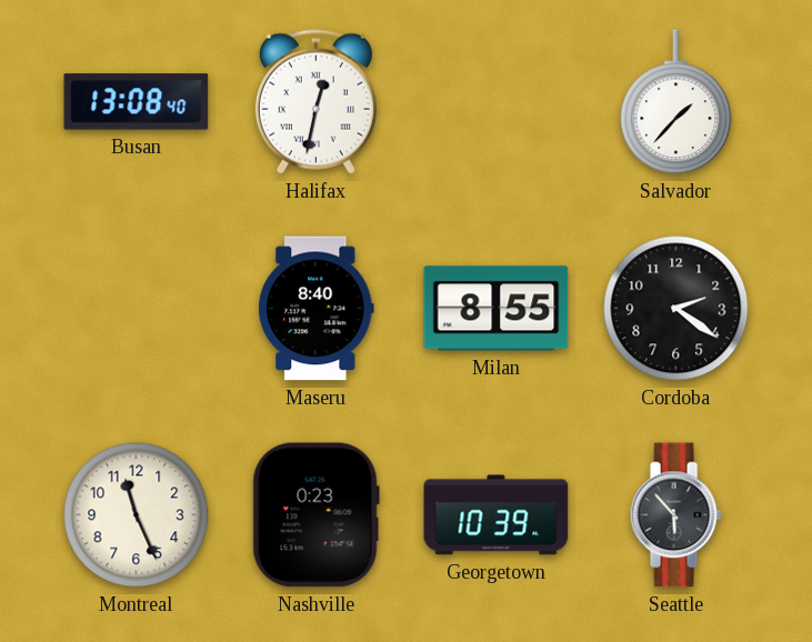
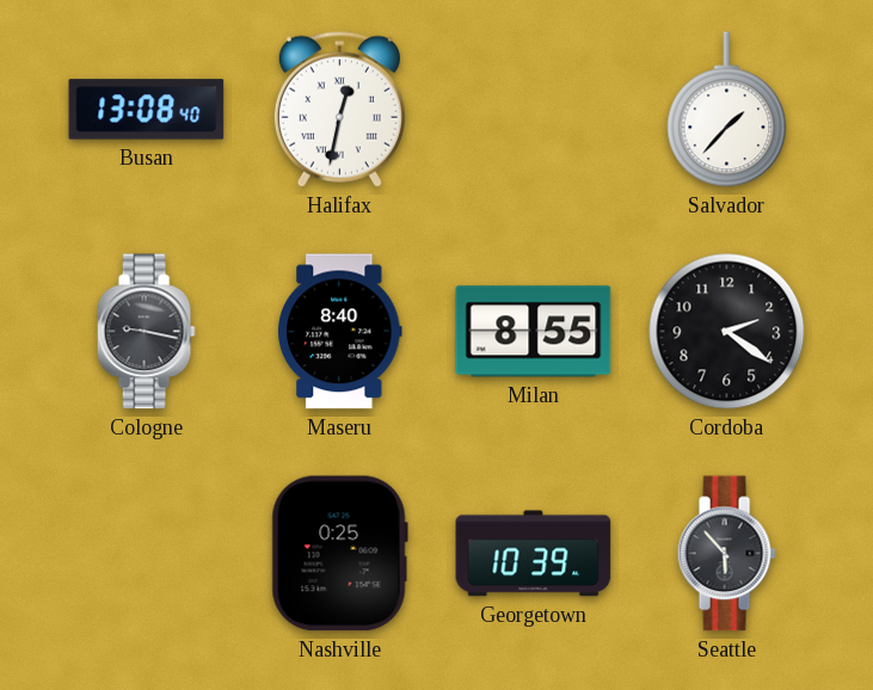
Cologne: none -> 9:17 (146, 332)
Montreal: 11:26 -> none (137, 515)
Nashville: 0:23 -> 0:25 (339, 554)
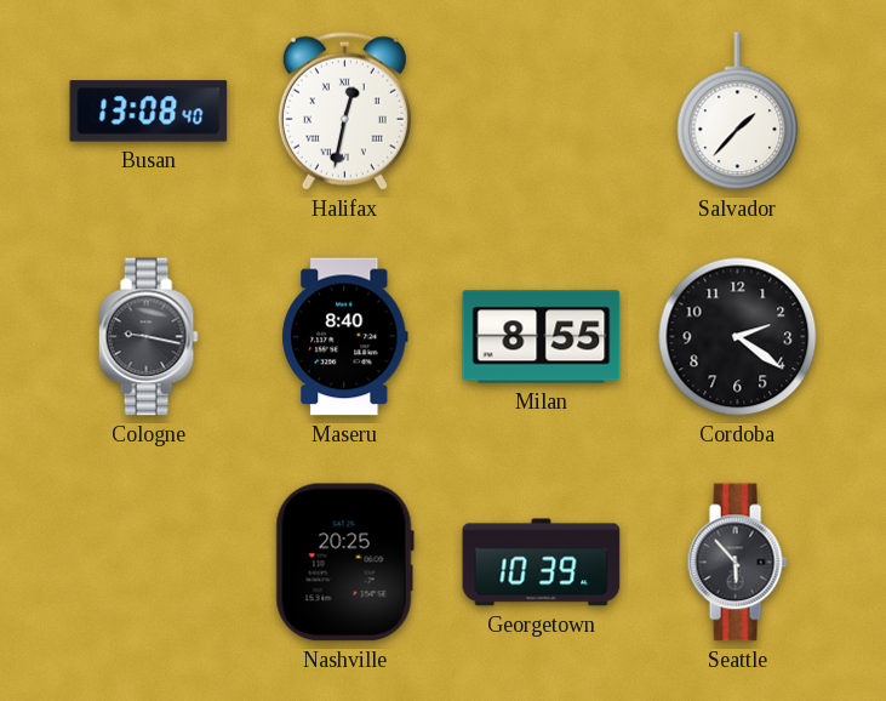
Nashville: 0:25 -> 20:25 (344, 563)
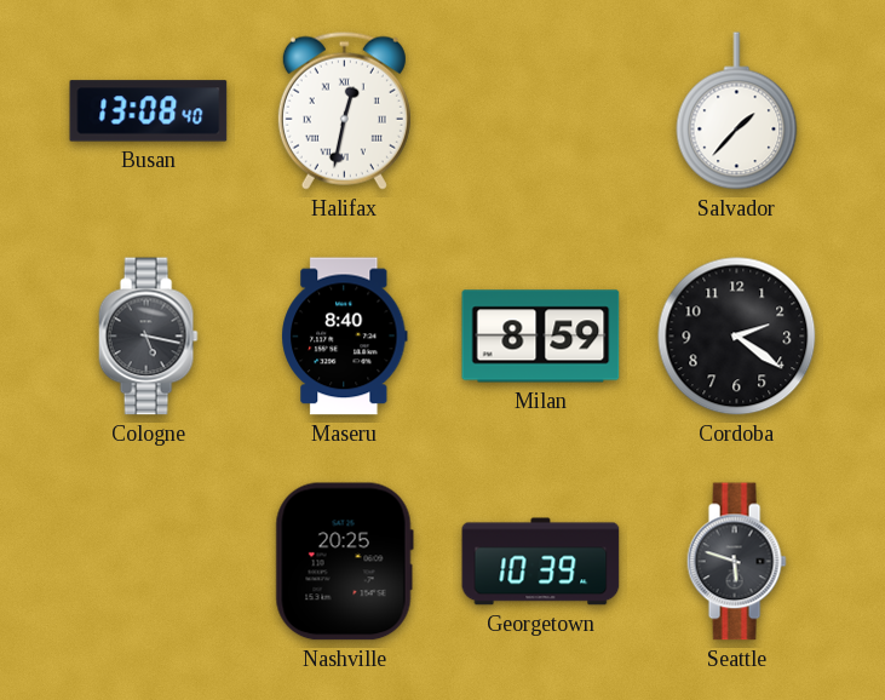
Cologne: 9:17 -> 5:17 (148, 337)
Milan: 8:55 -> 8:59 (541, 337)
Seattle: 5:53 -> 5:48 (736, 562)
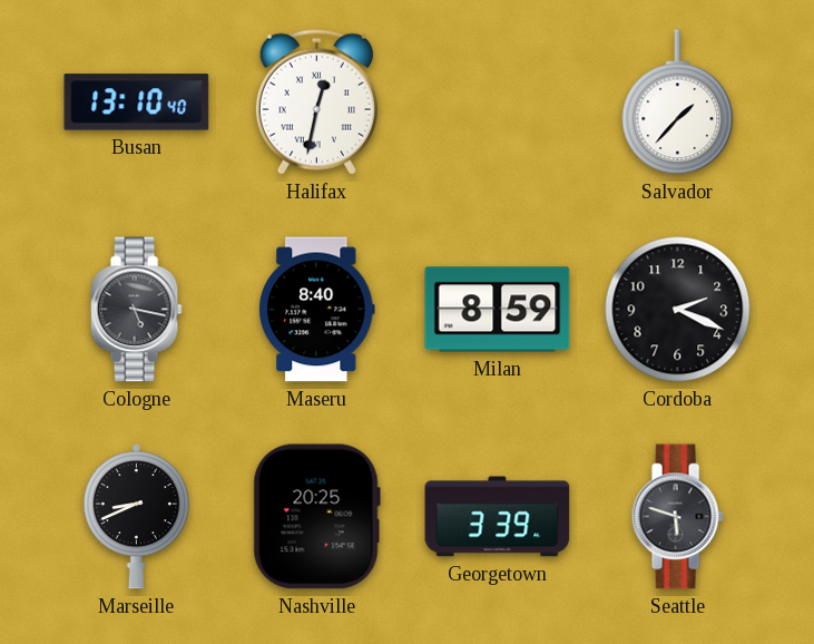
Busan: 13:08 -> 13:10 (137, 103)
Cordoba: 2:21 -> 2:19 (678, 310)
Marseille: none -> 8:41 (136, 517)
Georgetown: 10:39 -> 3:39 (498, 517)
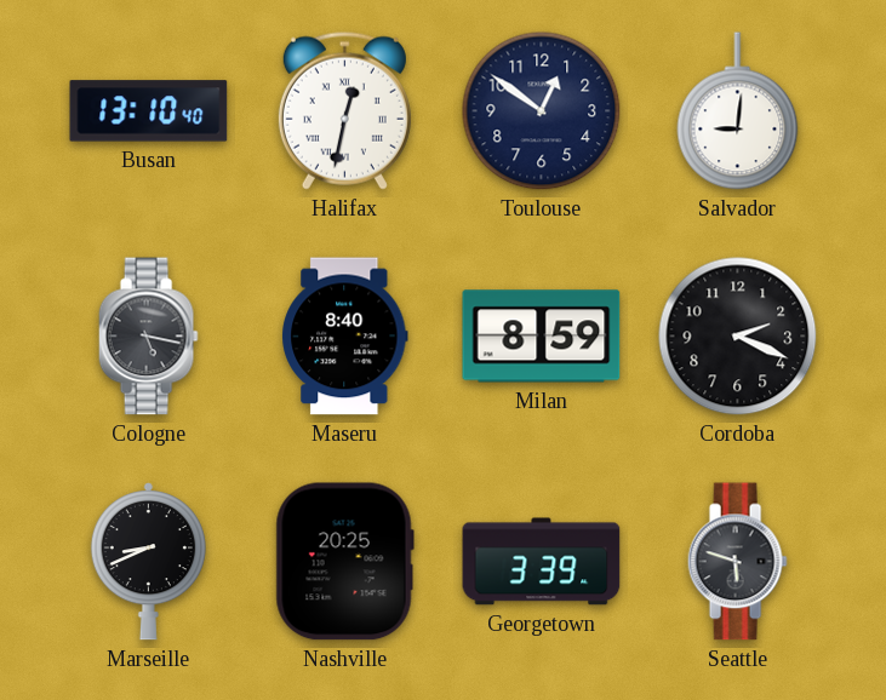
Toulouse: none -> 12:51 (542, 111)
Salvador: 1:37 -> 9:01 (738, 111)
